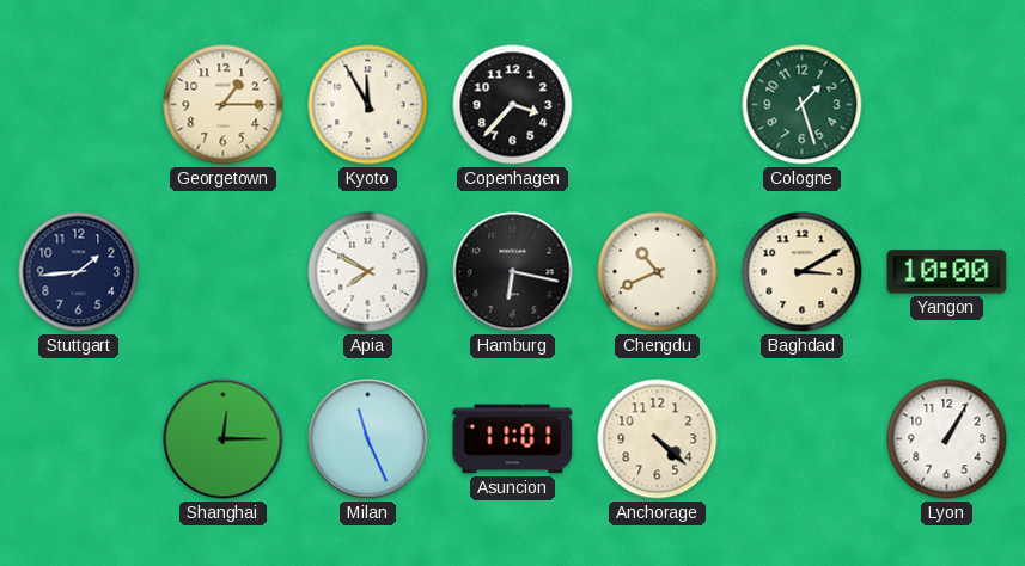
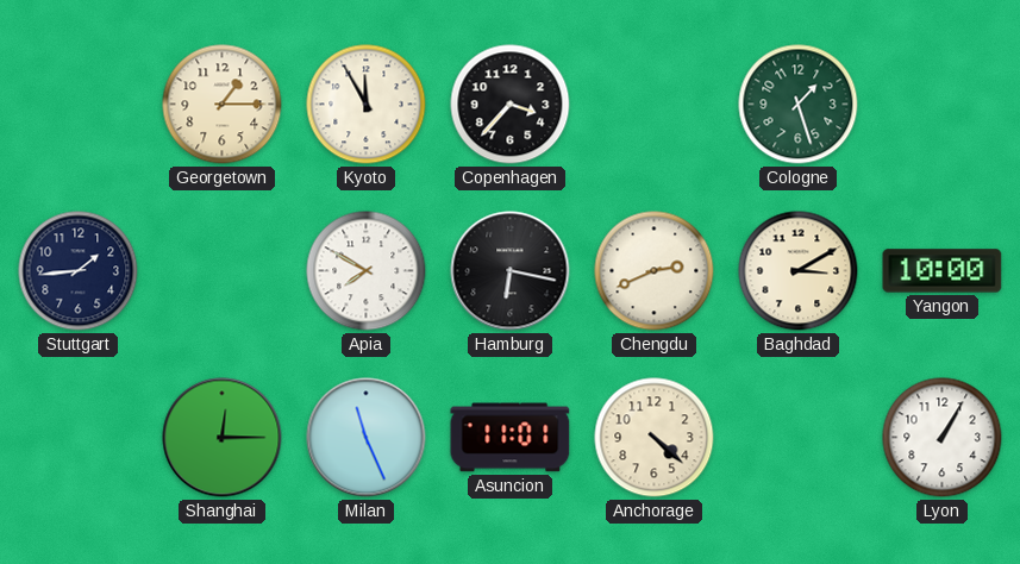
Chengdu: 10:41 -> 2:41 (655, 271)
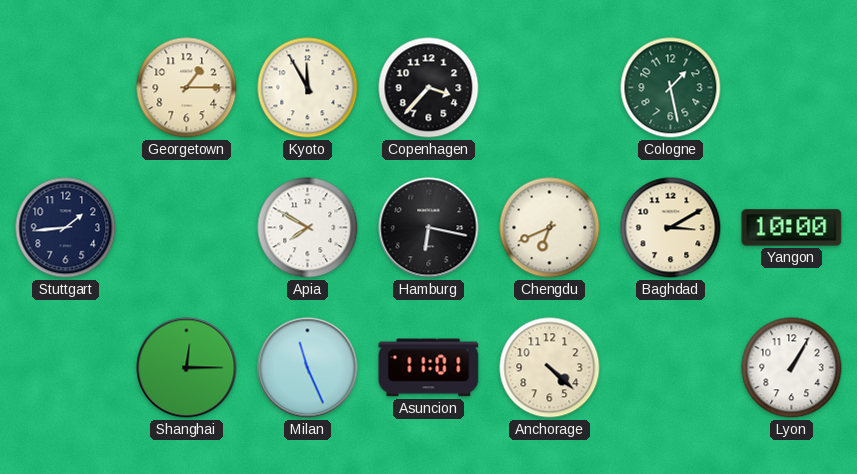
Cologne: 1:27 -> 1:28 (671, 88)
Chengdu: 2:41 -> 6:41 (550, 228)
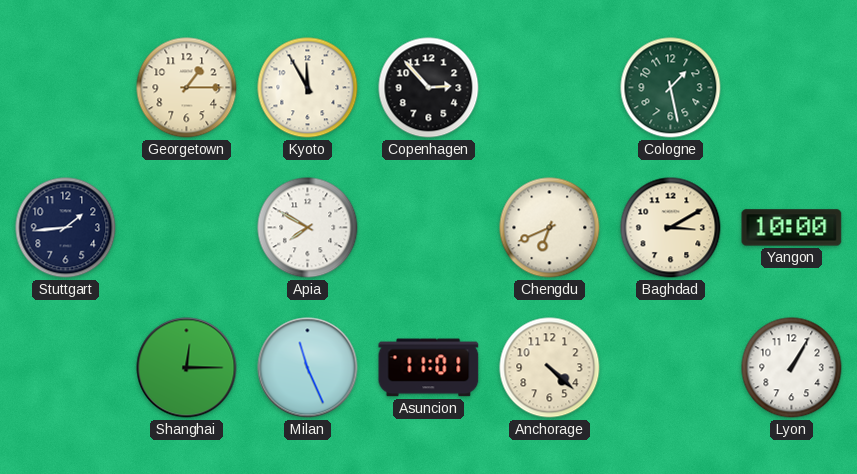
Copenhagen: 3:37 -> 2:53 (429, 88)
Hamburg: 6:17 -> none (429, 228)
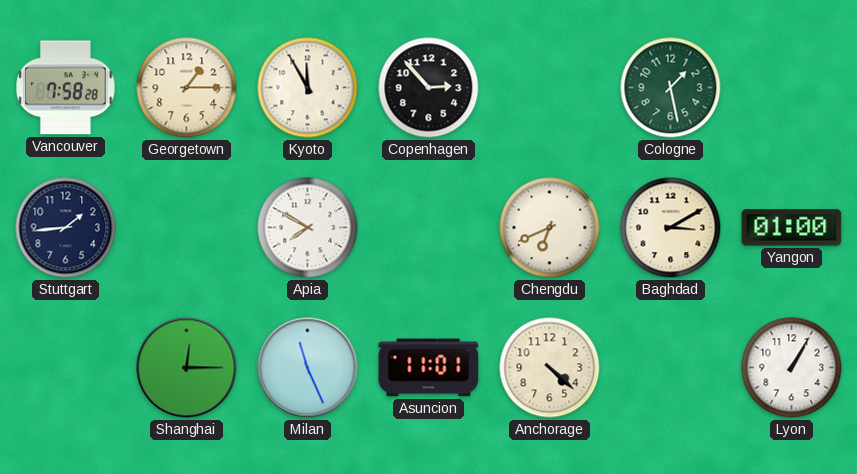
Vancouver: none -> 7:58 (66, 88)
Yangon: 10:00 -> 01:00 (792, 228)
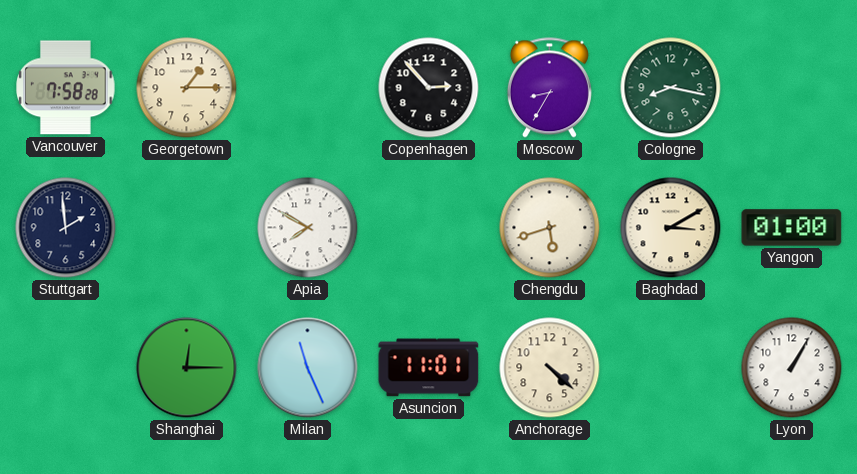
Kyoto: 11:55 -> none (308, 88)
Moscow: none -> 8:35 (549, 88)
Cologne: 1:28 -> 8:17 (671, 88)
Stuttgart: 1:44 -> 1:59 (66, 228)
Chengdu: 6:41 -> 5:42 (550, 228)
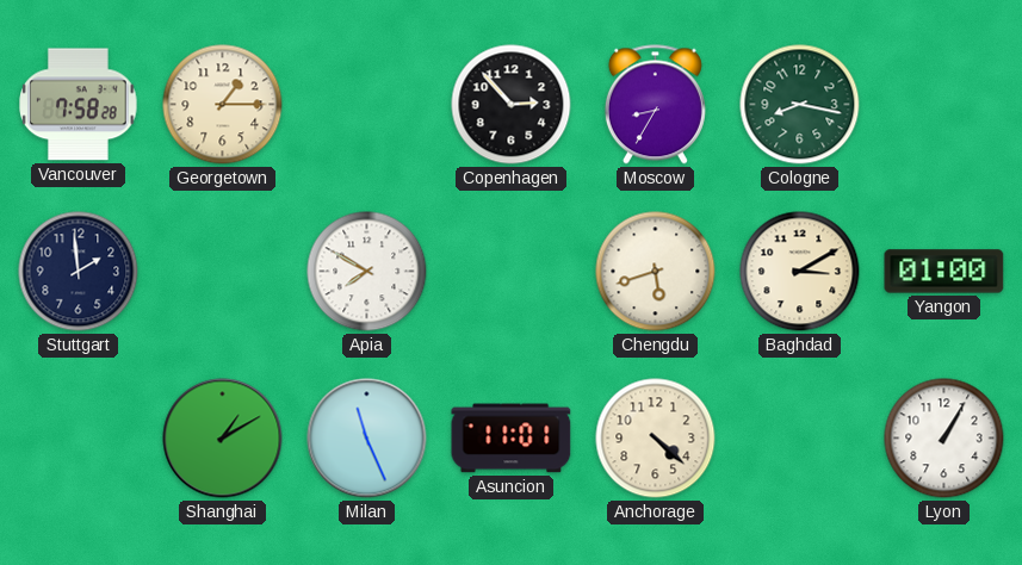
Shanghai: 12:15 -> 1:10 (223, 439)
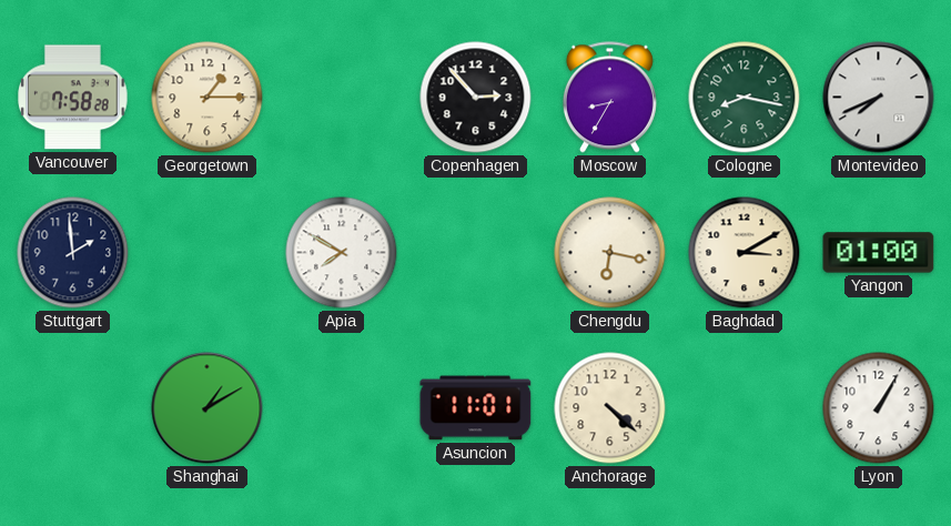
Montevideo: none -> 7:41 (879, 98)
Chengdu: 5:42 -> 6:17 (610, 253)
Milan: 11:26 -> none (367, 439)
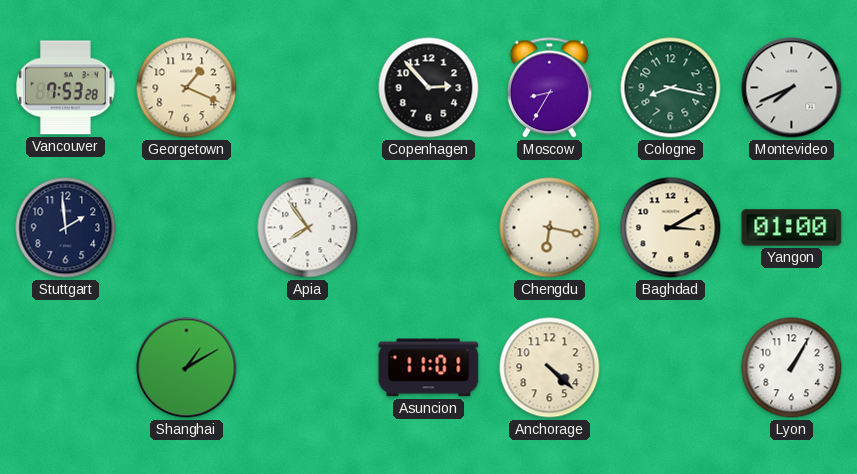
Vancouver: 7:58 -> 7:53 (66, 88)
Georgetown: 1:15 -> 1:19 (187, 88)
Apia: 7:50 -> 7:54 (308, 228)
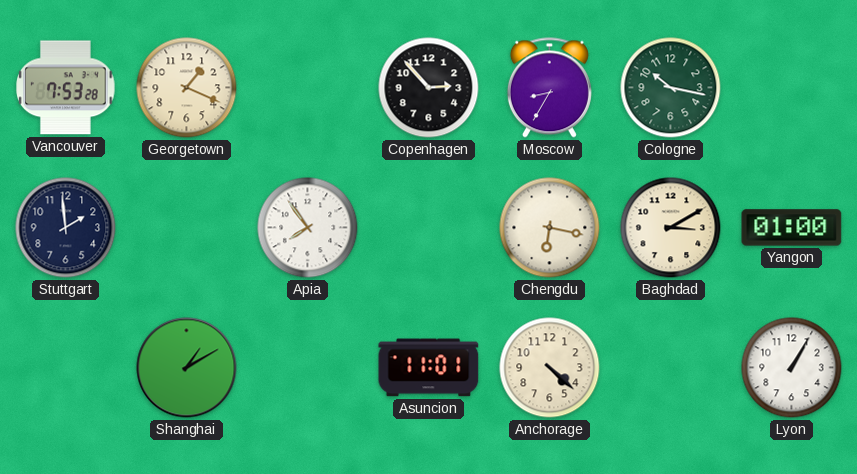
Cologne: 8:17 -> 10:17 (671, 88)
Montevideo: 7:41 -> none (792, 88)
